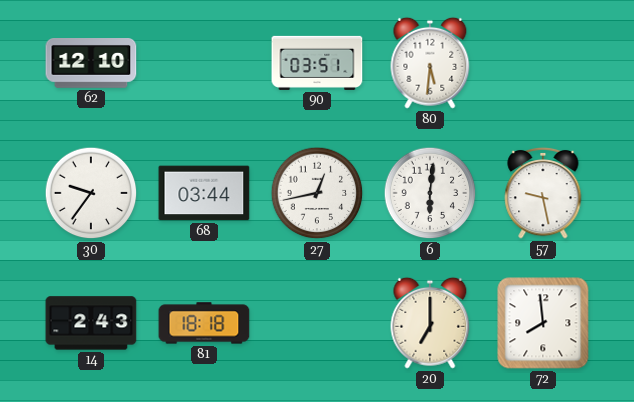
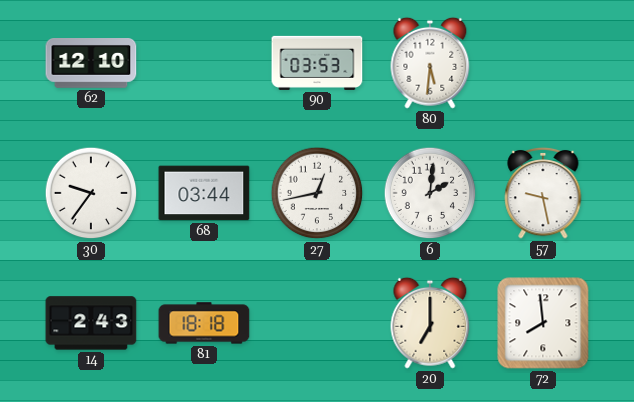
90: 03:51 -> 03:53 (317, 63)
6: 6:01 -> 2:01 (430, 193)
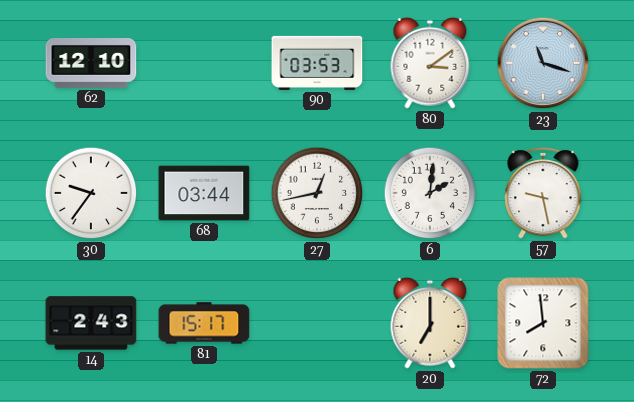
80: 5:31 -> 3:09 (430, 63)
23: none -> 11:18 (543, 63)
81: 18:18 -> 15:17 (204, 323)
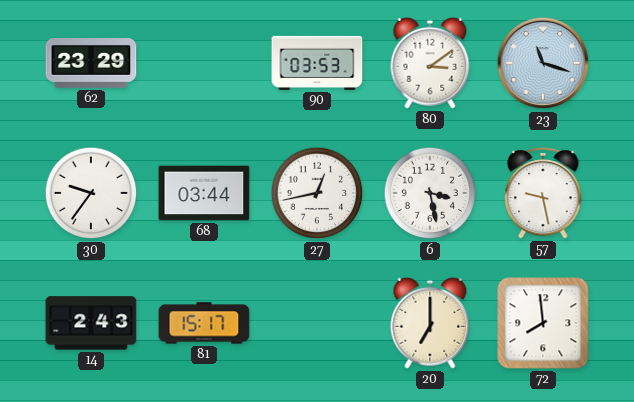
62: 12:10 -> 23:29 (91, 64)
6: 2:01 -> 3:28 (430, 193)
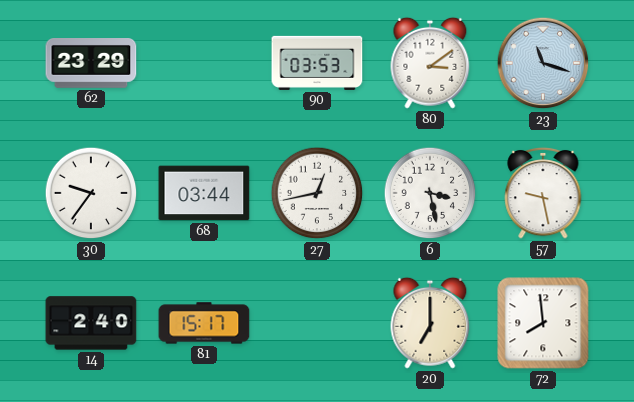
14: 2:43 -> 2:40 (91, 323)
